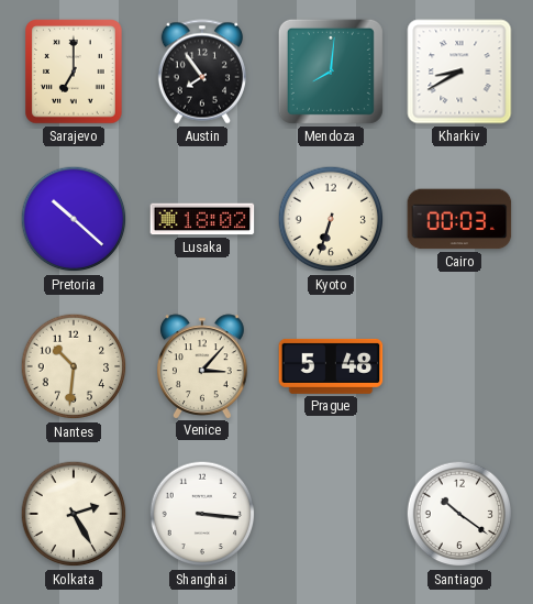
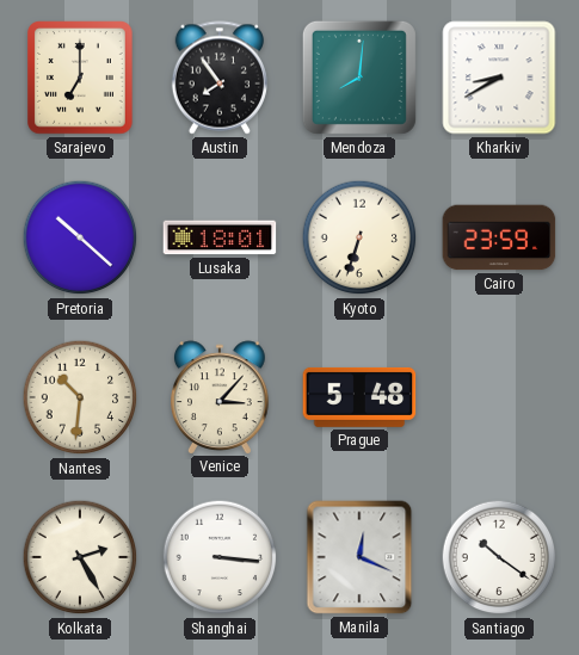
Lusaka: 18:02 -> 18:01 (220, 237)
Cairo: 00:03 -> 23:59 (499, 237)
Manila: none -> 12:19 (359, 557)
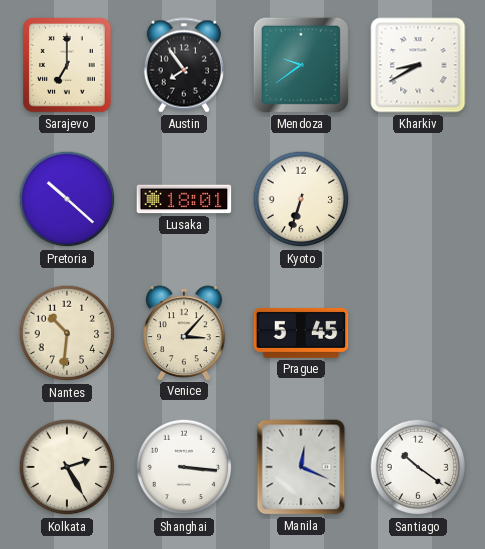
Mendoza: 8:01 -> 9:39 (301, 65)
Cairo: 23:59 -> none (499, 237)
Prague: 5:48 -> 5:45 (301, 333)
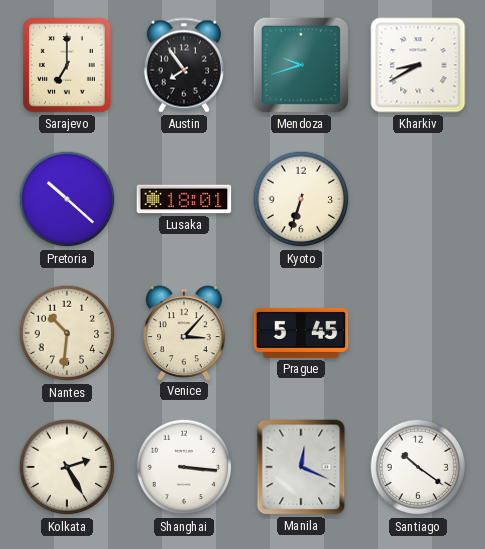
Mendoza: 9:39 -> 9:42 (301, 65)
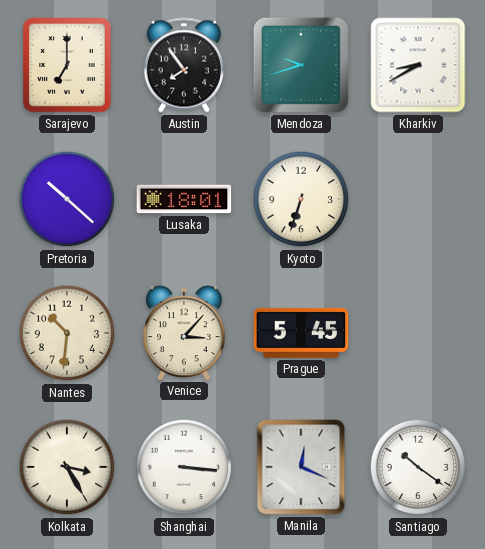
Kolkata: 2:25 -> 3:25 (67, 467)
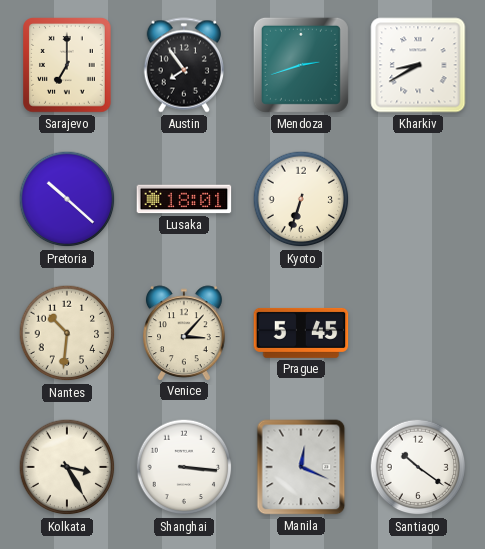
Mendoza: 9:42 -> 2:42 (301, 65)
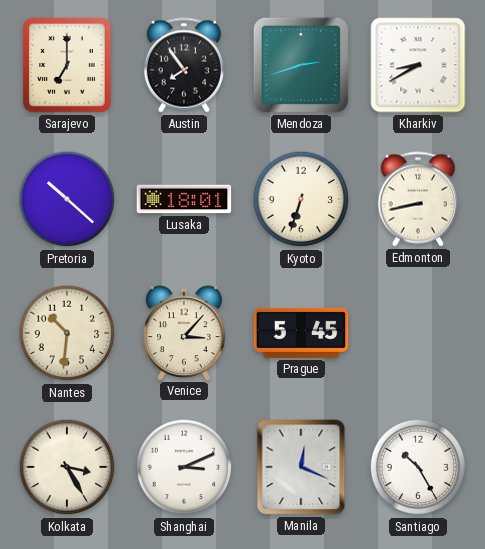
Edmonton: none -> 8:43 (418, 199)
Shanghai: 3:16 -> 3:11 (184, 467)
Santiago: 10:21 -> 10:25 (418, 467)
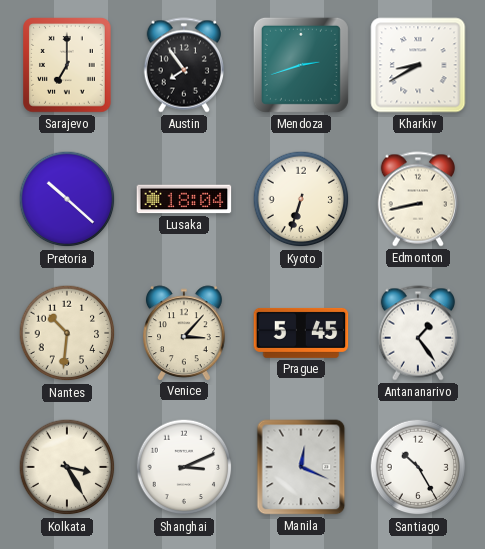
Lusaka: 18:01 -> 18:04 (184, 199)
Antananarivo: none -> 1:24 (418, 333)
